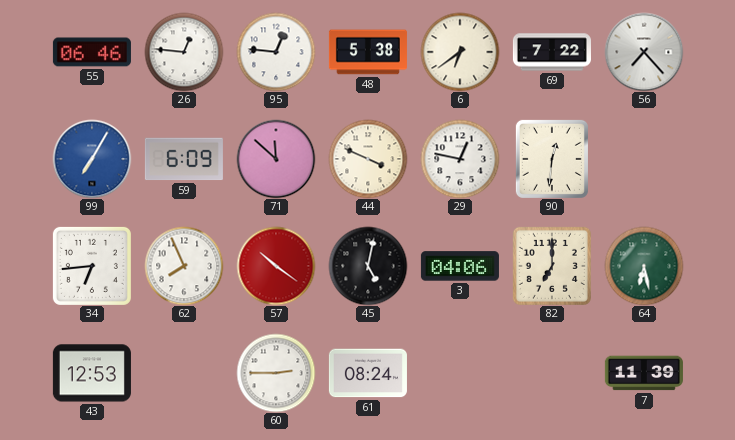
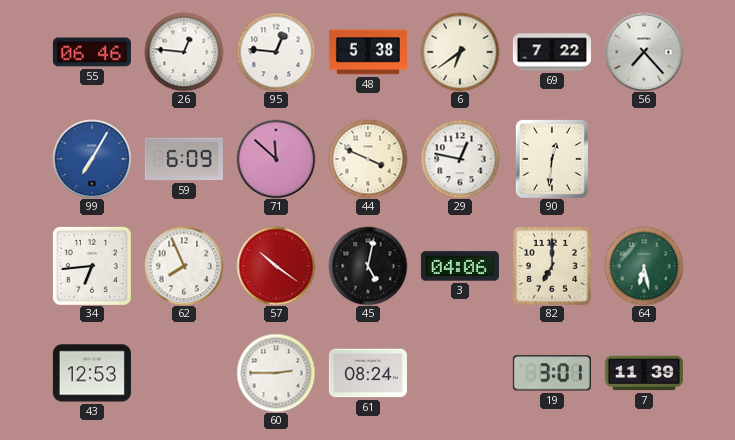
19: none -> 3:01 (552, 373)
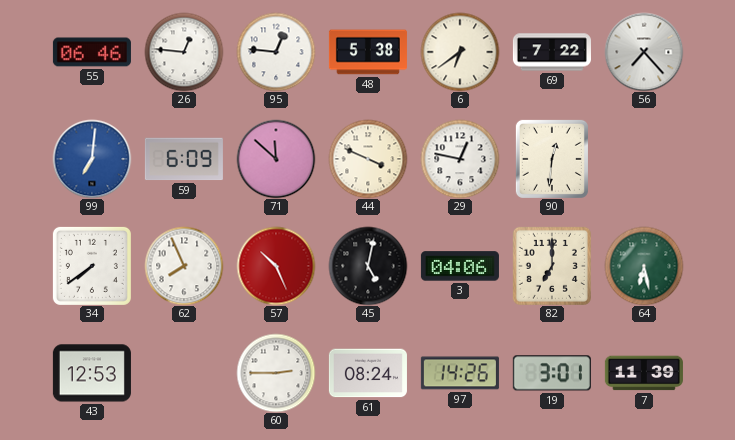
99: 7:05 -> 7:01 (92, 159)
34: 6:44 -> 7:39 (92, 266)
57: 10:21 -> 10:26 (276, 266)
97: none -> 14:26 (460, 373)
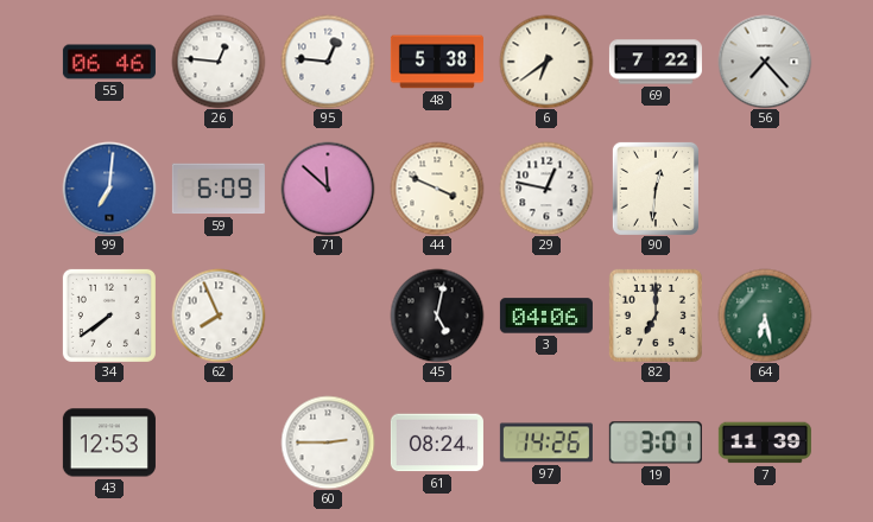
57: 10:26 -> none (276, 266)
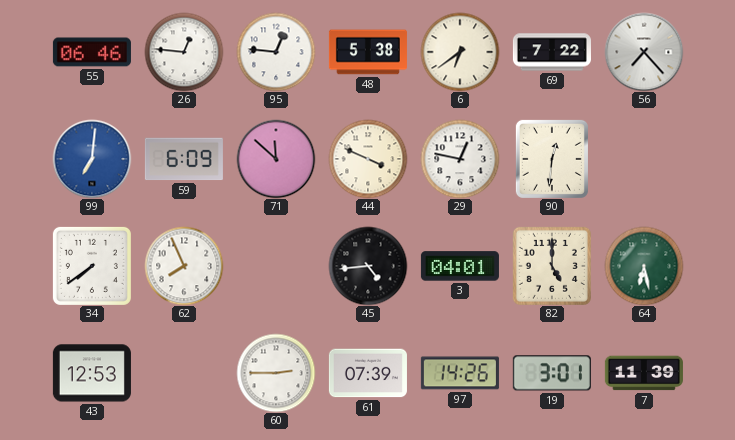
45: 5:02 -> 4:44 (368, 266)
3: 04:06 -> 04:01 (460, 266)
82: 7:00 -> 5:00 (552, 266)
61: 08:24 -> 07:39 (368, 373)
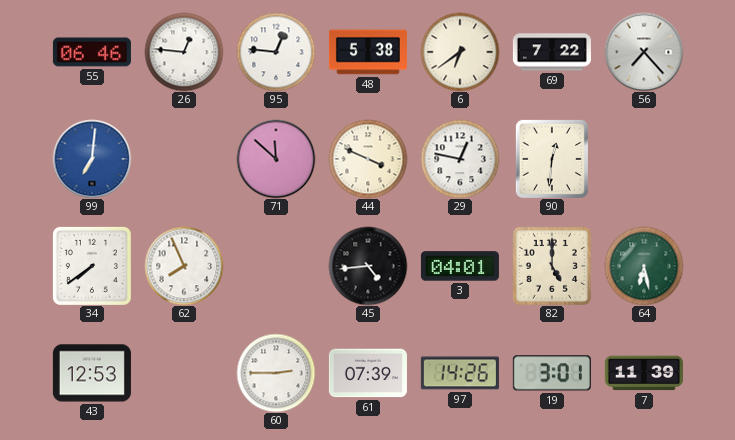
59: 6:09 -> none (184, 159)
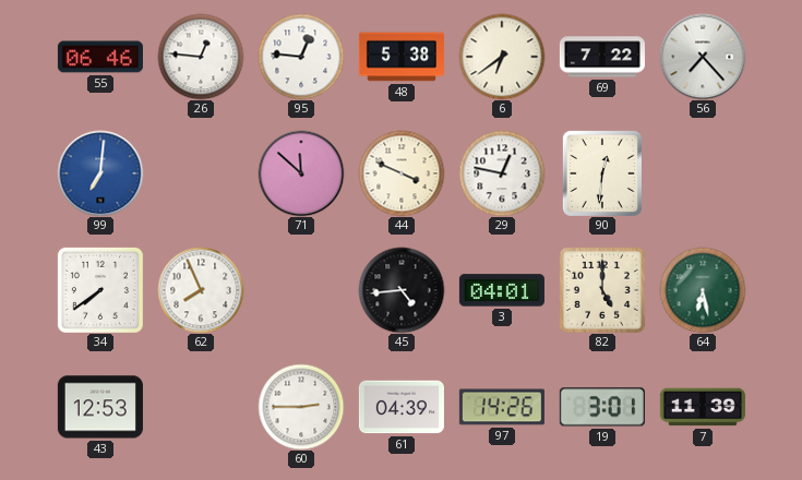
61: 07:39 -> 04:39 (402, 407)
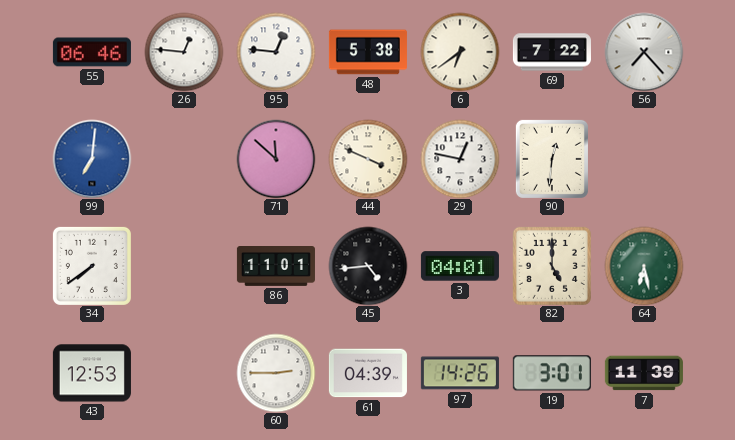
62: 7:56 -> none (201, 290)
86: none -> 11:01 (276, 267)
